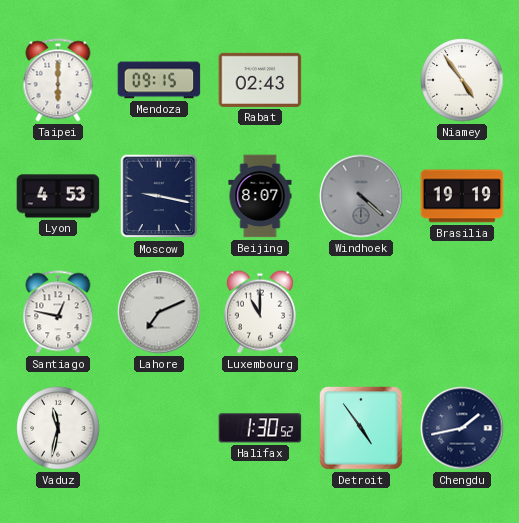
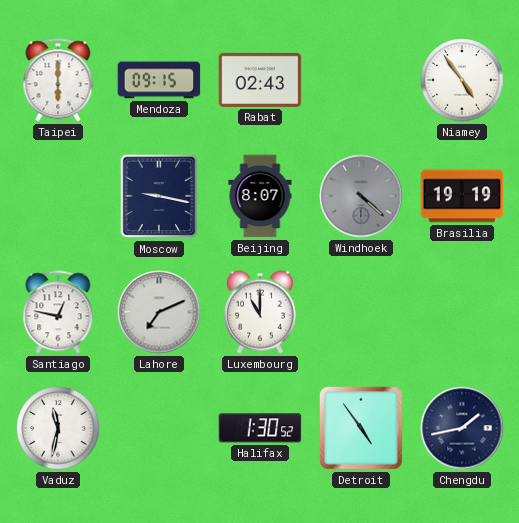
Lyon: 4:53 -> none (58, 196)
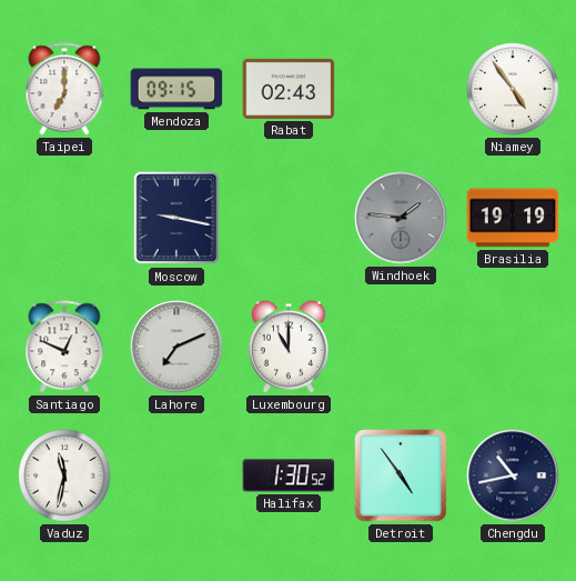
Taipei: 6:00 -> 7:00 (64, 89)
Beijing: 8:07 -> none (260, 196)
Windhoek: 4:22 -> 1:46 (401, 218)
Santiago: 12:47 -> 12:49 (64, 347)
Chengdu: 1:43 -> 10:43 (513, 475)
